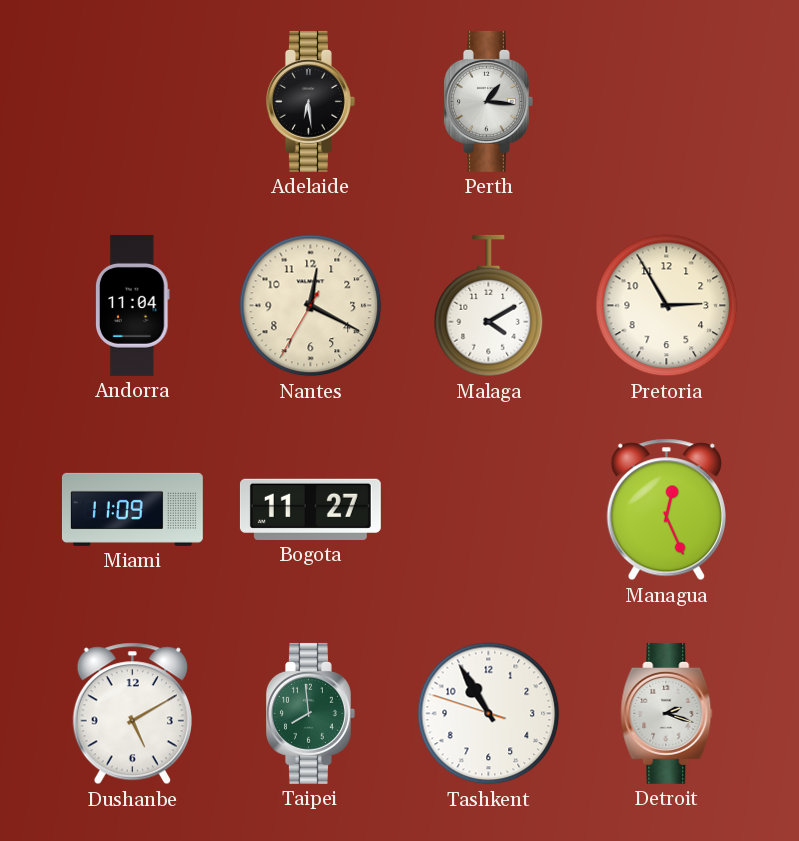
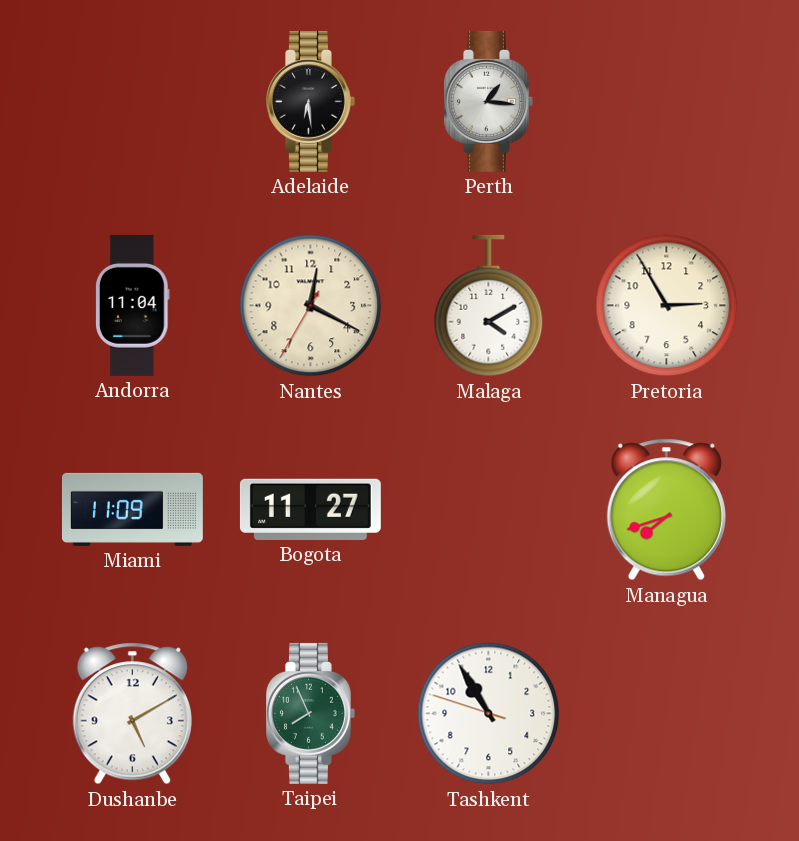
Managua: 12:26 -> 7:42 (666, 510)
Taipei: 7:59 -> 7:56 (311, 713)
Detroit: 2:18 -> none (667, 713)
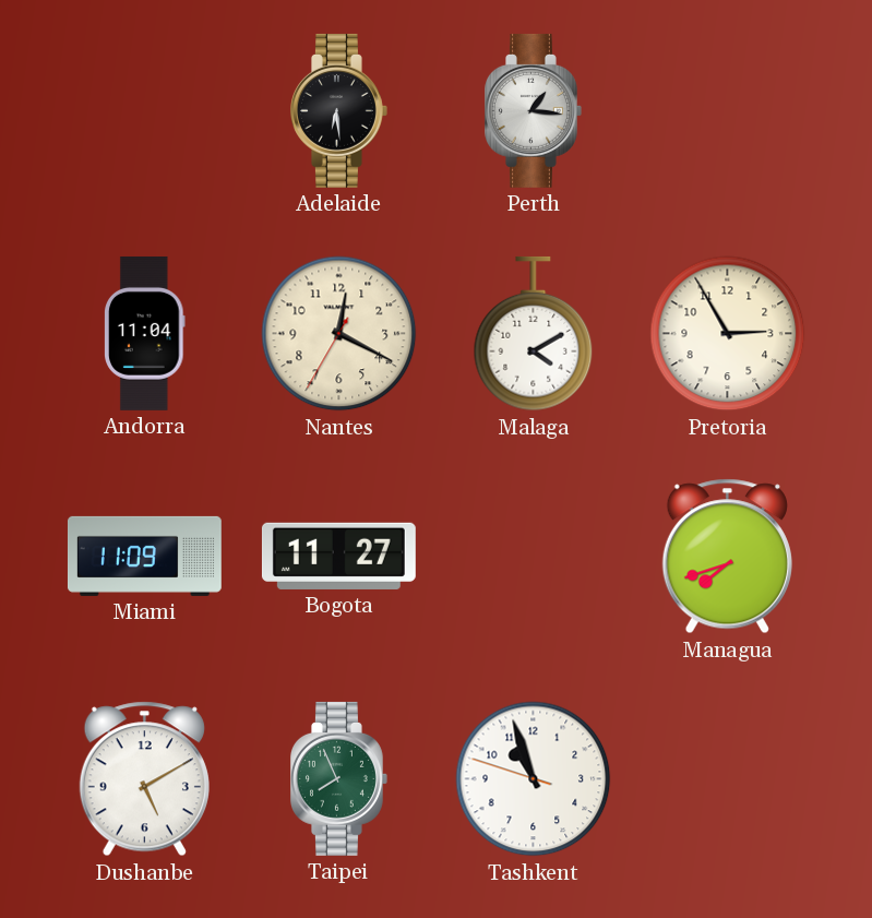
Tashkent: 10:54 -> 10:56 (534, 779)
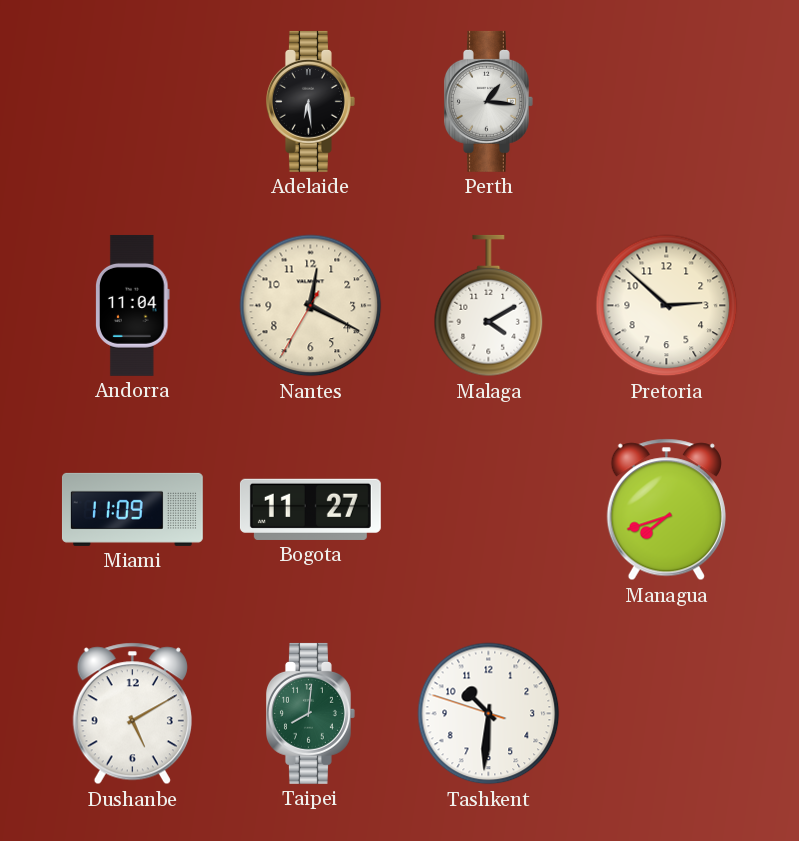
Pretoria: 2:55 -> 2:52 (667, 306)
Taipei: 7:56 -> 8:01 (311, 713)
Tashkent: 10:56 -> 10:30 (489, 714)
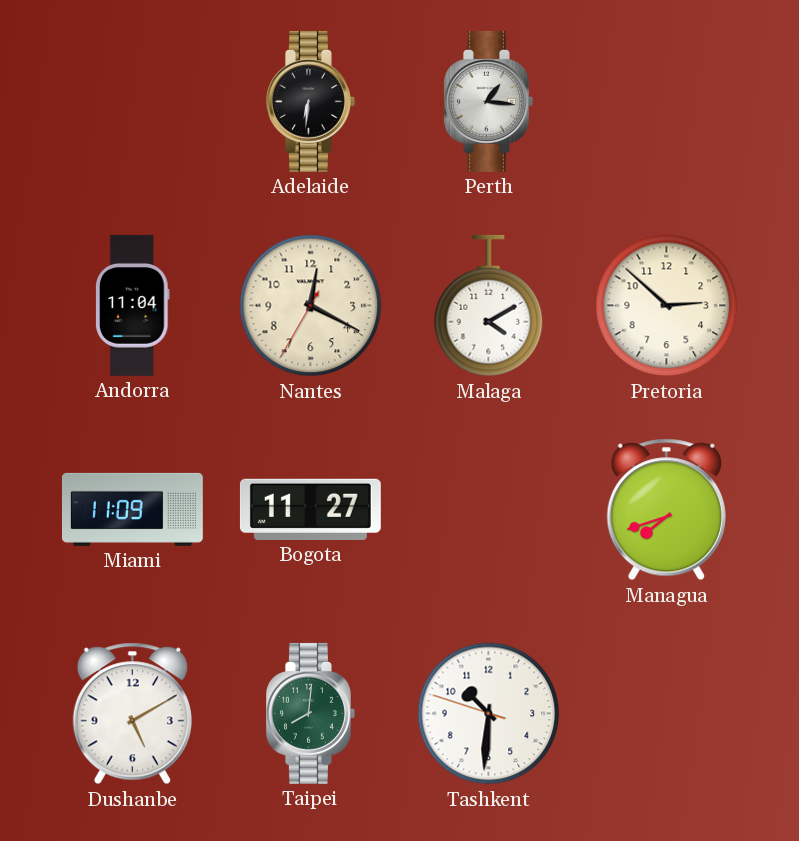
Adelaide: 6:29 -> 6:31 (311, 101)
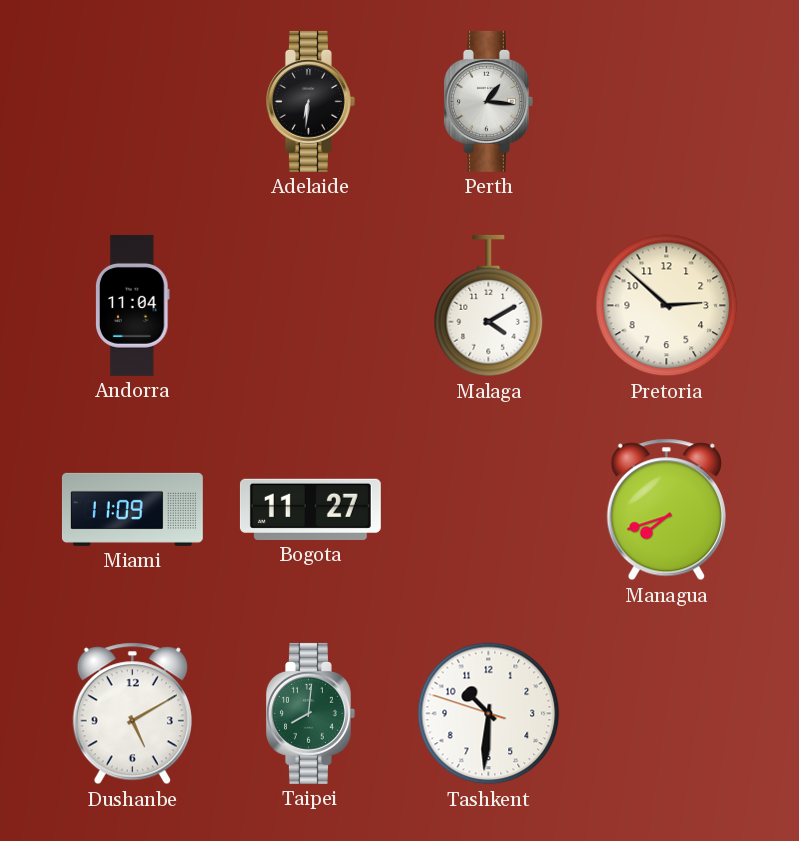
Nantes: 12:19 -> none (311, 306)
